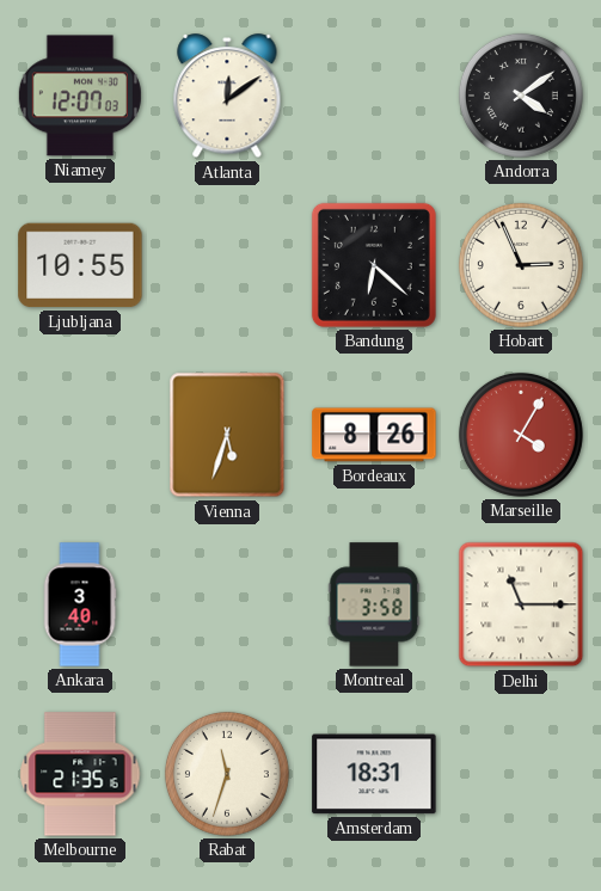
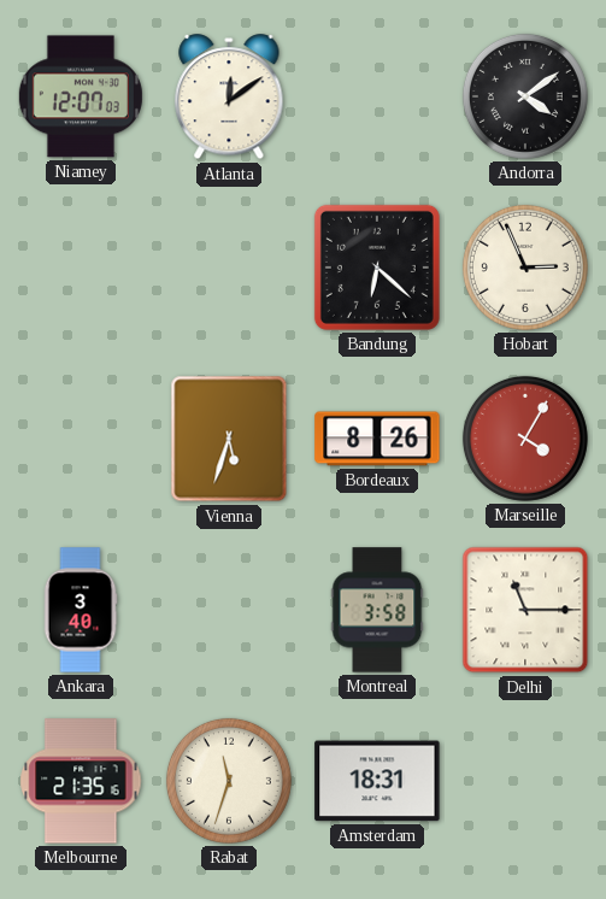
Ljubljana: 10:55 -> none (80, 265)
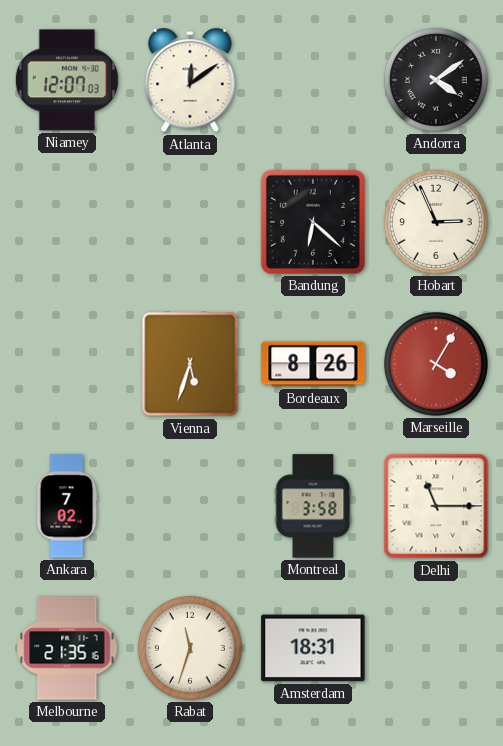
Ankara: 3:40 -> 7:02 (67, 506)
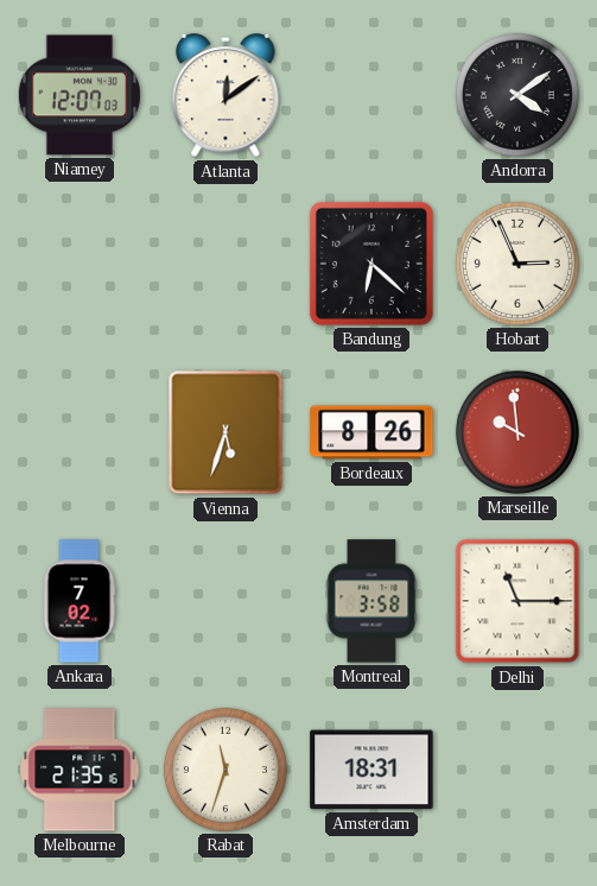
Marseille: 4:05 -> 9:59 (517, 432)
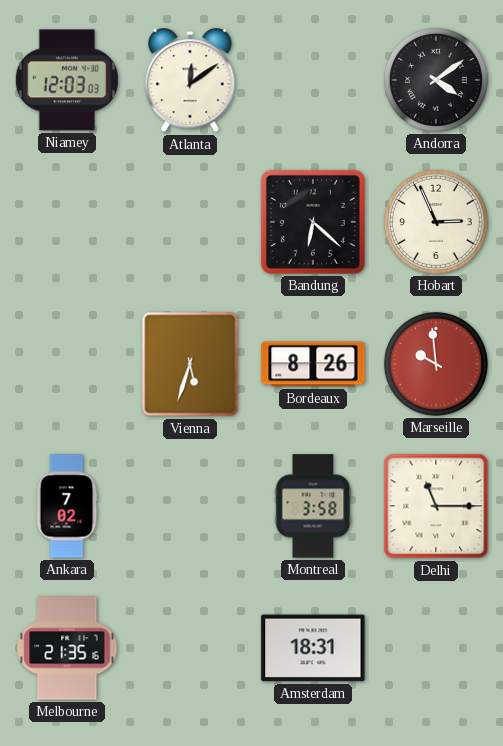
Niamey: 12:07 -> 12:03 (67, 80)
Rabat: 11:33 -> none (226, 770)
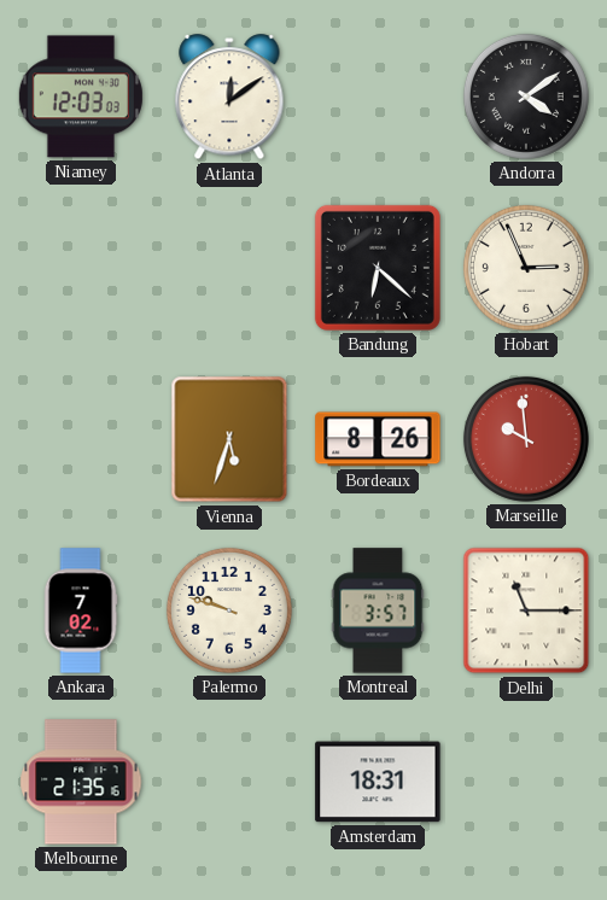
Palermo: none -> 9:48 (229, 610)
Montreal: 3:58 -> 3:57 (378, 610)
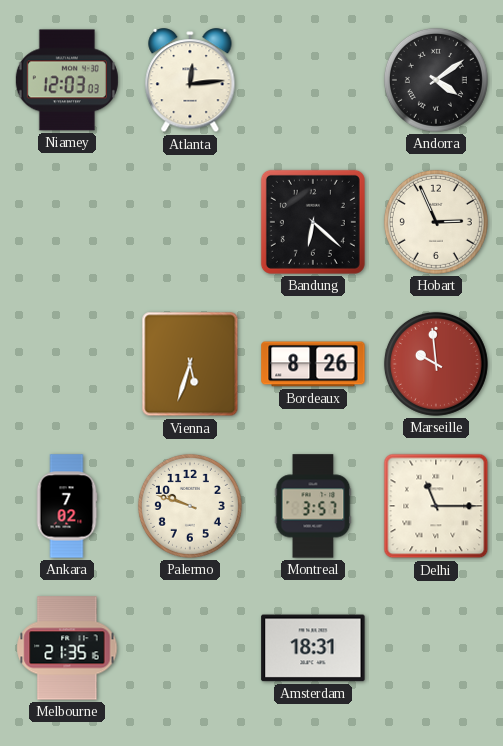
Atlanta: 12:09 -> 12:14 (190, 81)
